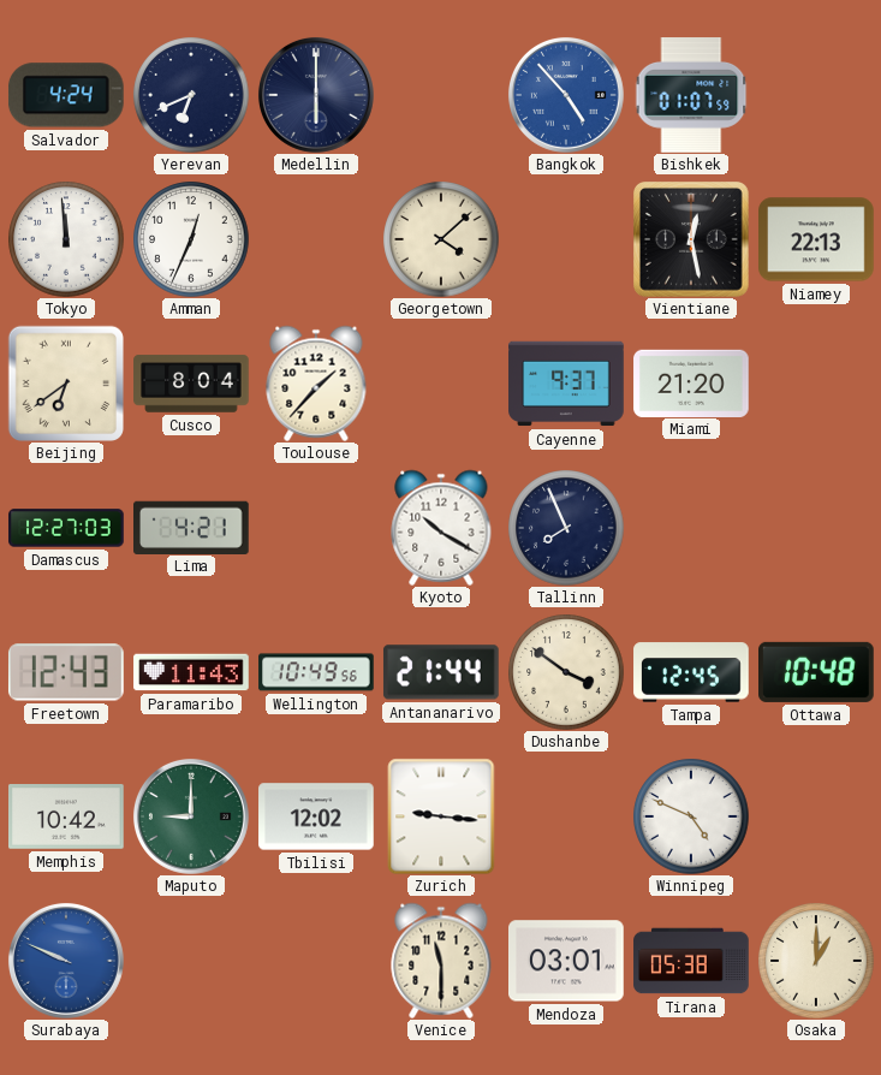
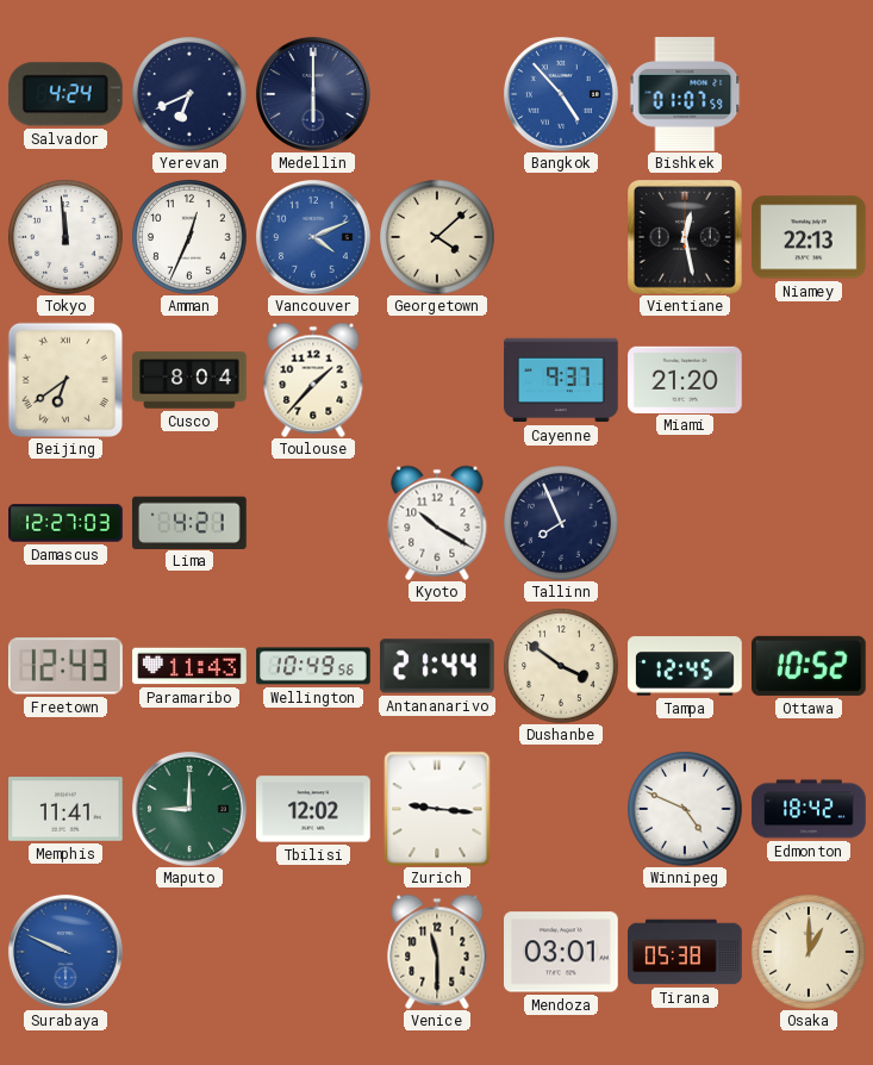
Vancouver: none -> 4:11 (313, 237)
Ottawa: 10:48 -> 10:52 (810, 666)
Memphis: 10:42 -> 11:41 (66, 810)
Edmonton: none -> 18:42 (809, 809)
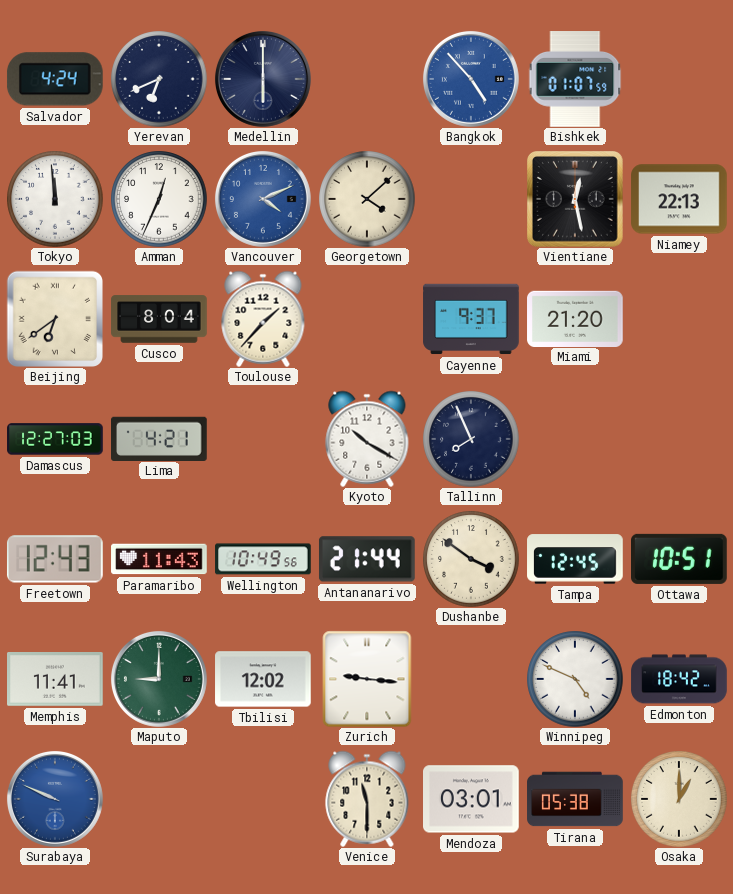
Ottawa: 10:52 -> 10:51 (680, 559)
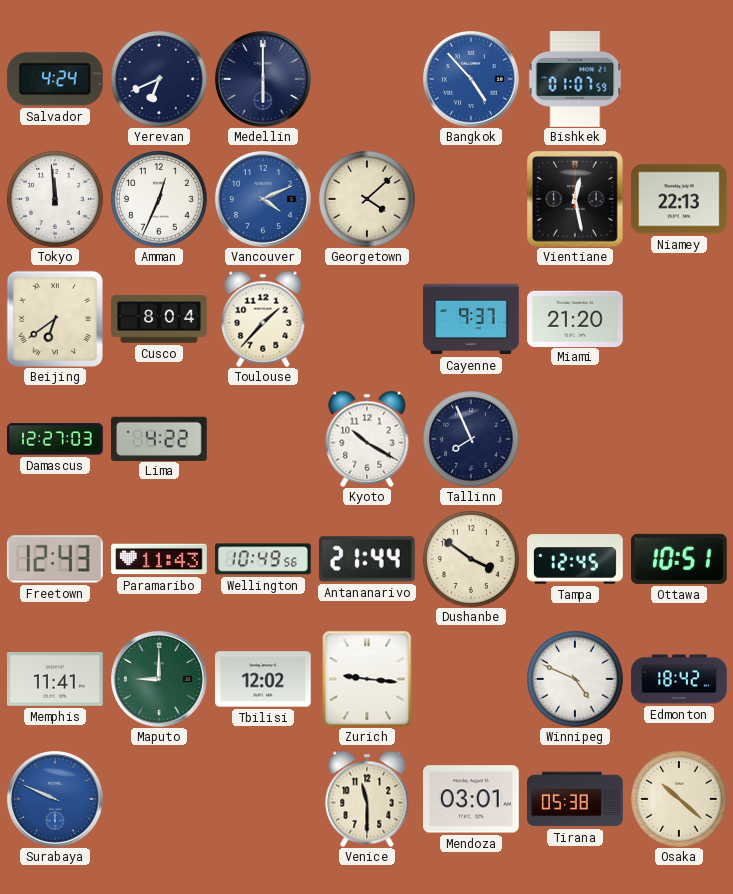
Lima: 4:21 -> 4:22 (160, 438)
Osaka: 1:00 -> 10:22 (679, 799)
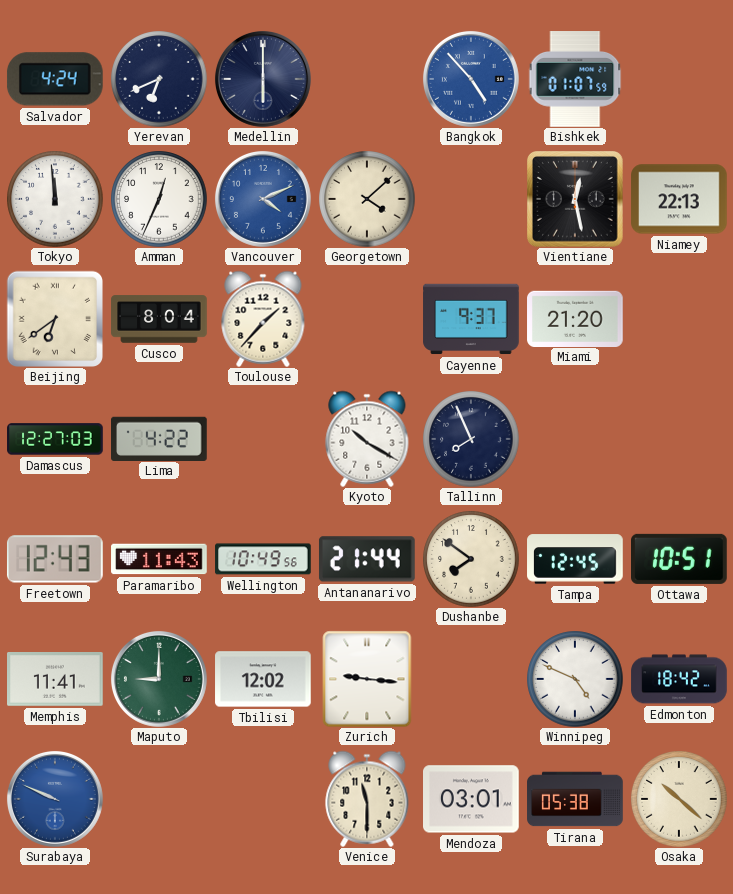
Dushanbe: 3:51 -> 7:51 (471, 559)
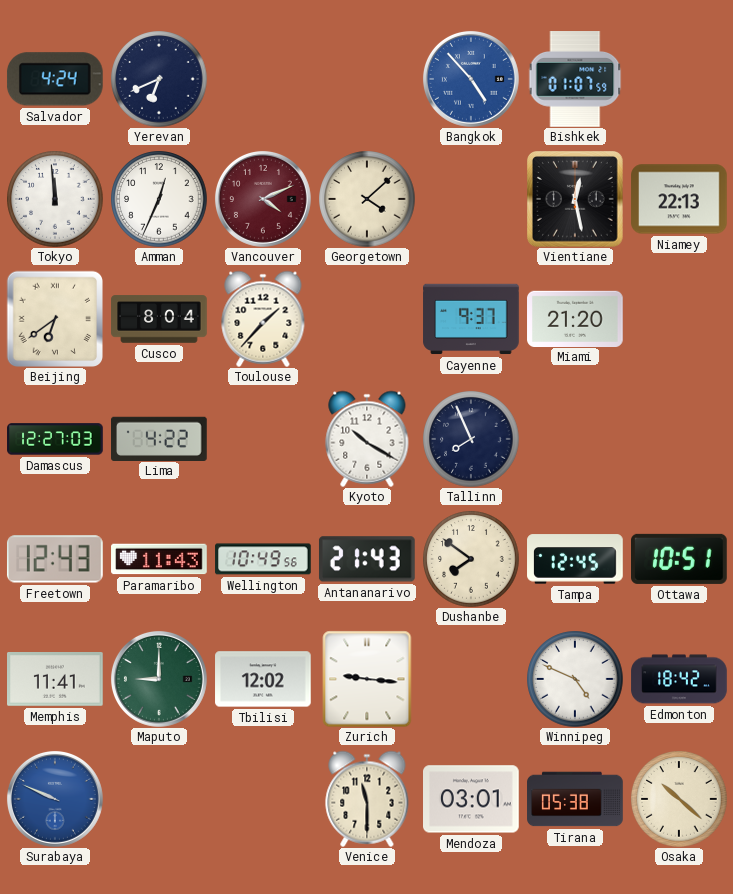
Medellin: 6:00 -> none (263, 79)
Vancouver dial: blue -> burgundy (263, 199)
Antananarivo: 21:44 -> 21:43 (367, 559)
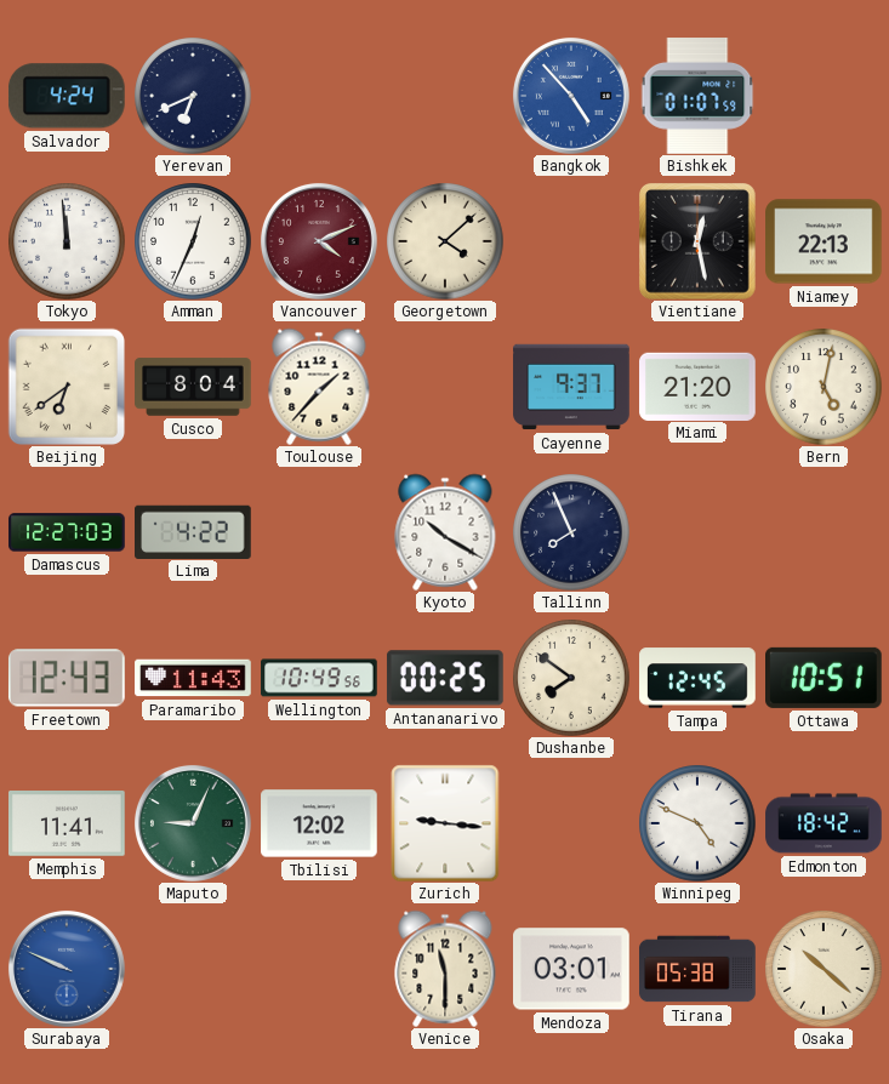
Bern: none -> 5:02 (824, 387)
Antananarivo: 21:43 -> 00:25 (445, 678)
Maputo: 9:00 -> 9:04 (193, 823)
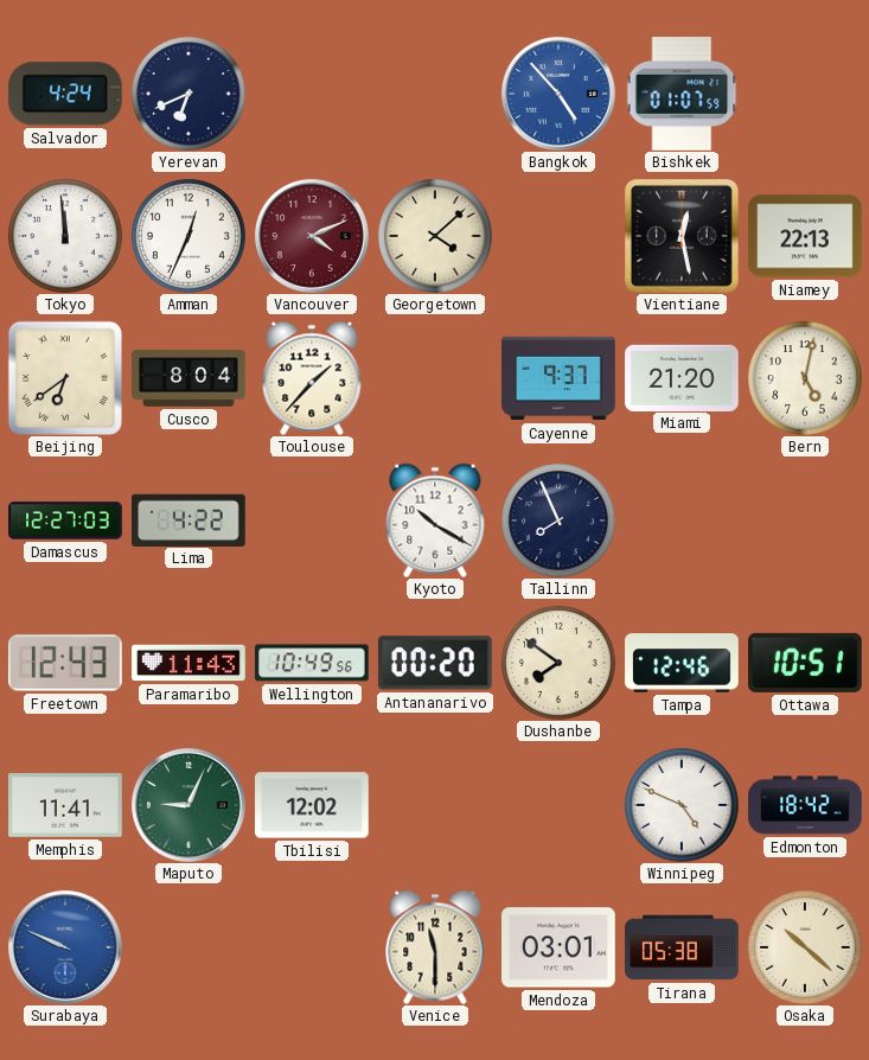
Antananarivo: 00:25 -> 00:20 (435, 663)
Tampa: 12:45 -> 12:46 (682, 663)
Zurich: 9:16 -> none (445, 823)
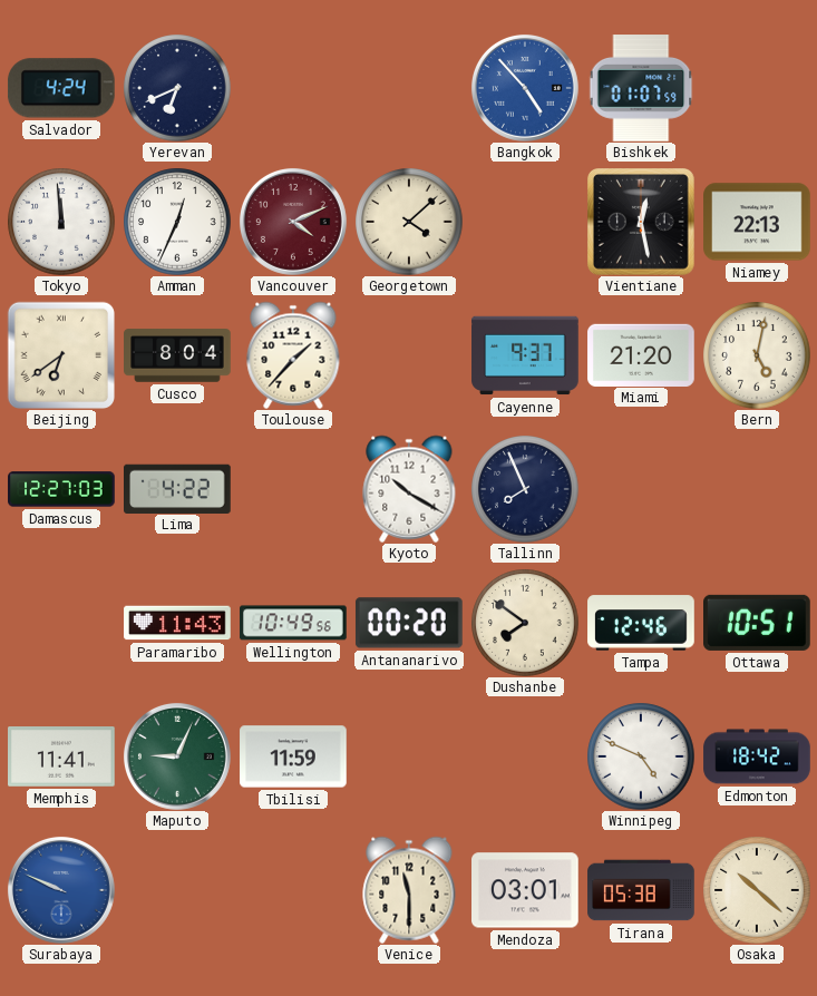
Freetown: 12:43 -> none (65, 663)
Tbilisi: 12:02 -> 11:59 (293, 756)
